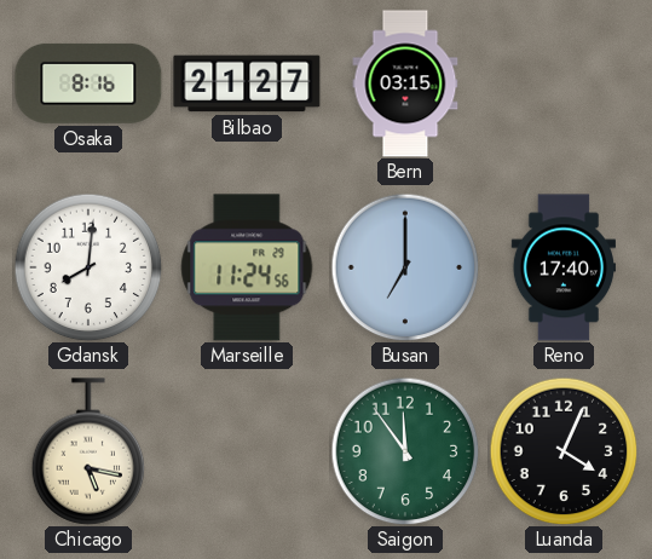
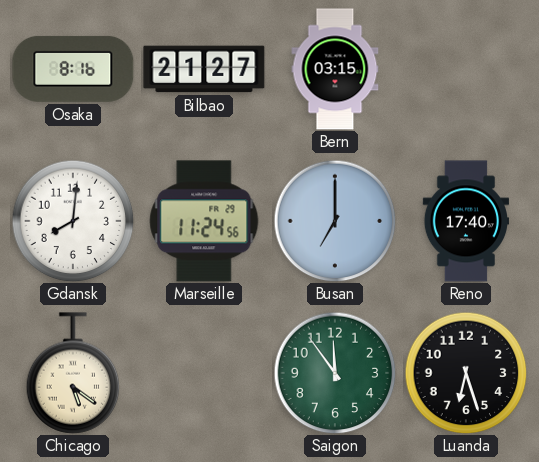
Chicago: 5:17 -> 5:21 (73, 373)
Luanda: 4:04 -> 6:27 (466, 373)
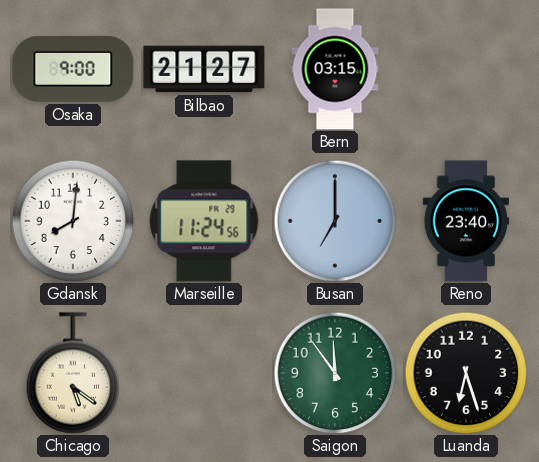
Osaka: 8:16 -> 9:00 (73, 69)
Reno: 17:40 -> 23:40 (465, 221)
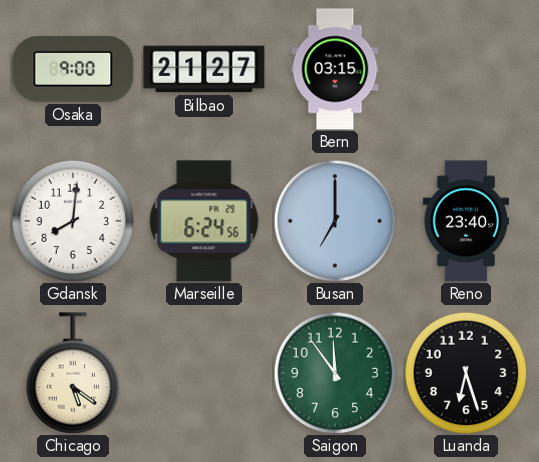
Marseille: 11:24 -> 6:24 (204, 221)
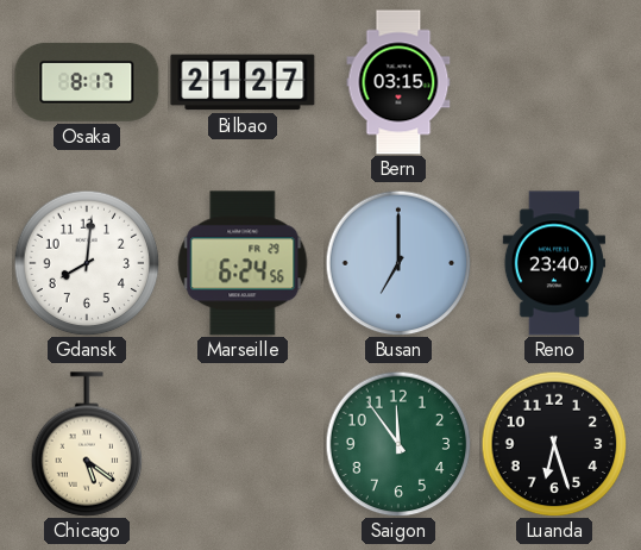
Osaka: 9:00 -> 8:17 (87, 82)
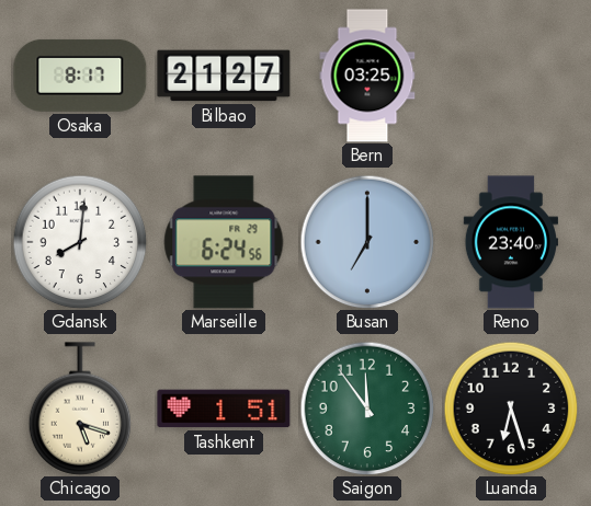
Bern: 03:15 -> 03:25 (367, 76)
Chicago: 5:21 -> 5:18 (80, 409)
Tashkent: none -> 1:51 (224, 409)
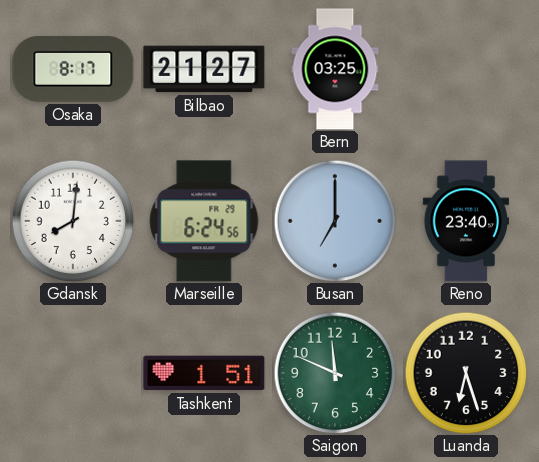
Chicago: 5:18 -> none (80, 409)
Saigon: 11:54 -> 11:49 (335, 373)
